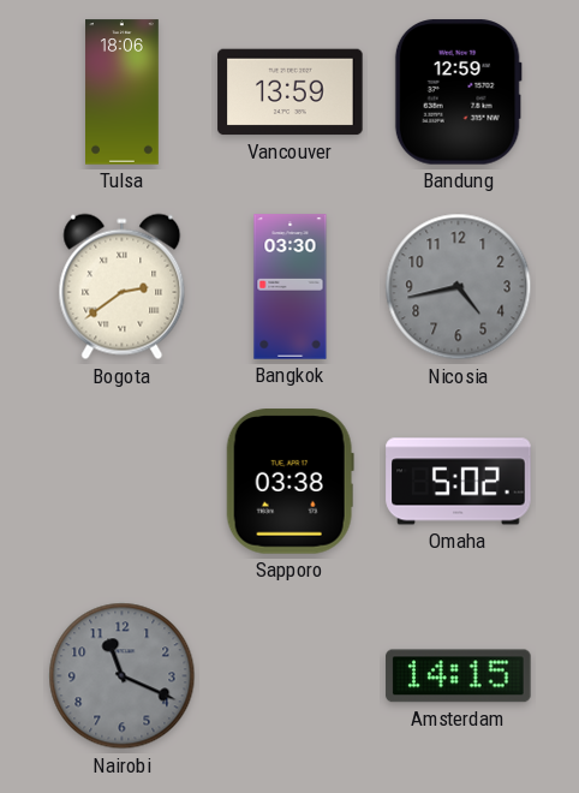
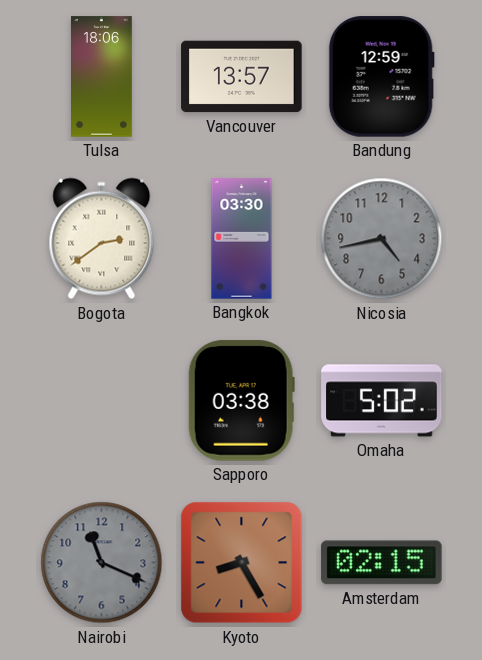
Vancouver: 13:59 -> 13:57 (242, 77)
Kyoto: none -> 8:25 (242, 563)
Amsterdam: 14:15 -> 02:15 (382, 563)
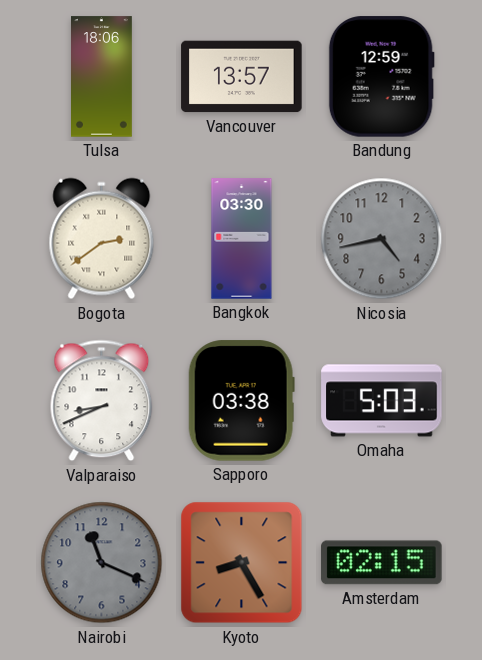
Valparaiso: none -> 8:41 (102, 401)
Omaha: 5:02 -> 5:03 (382, 401)
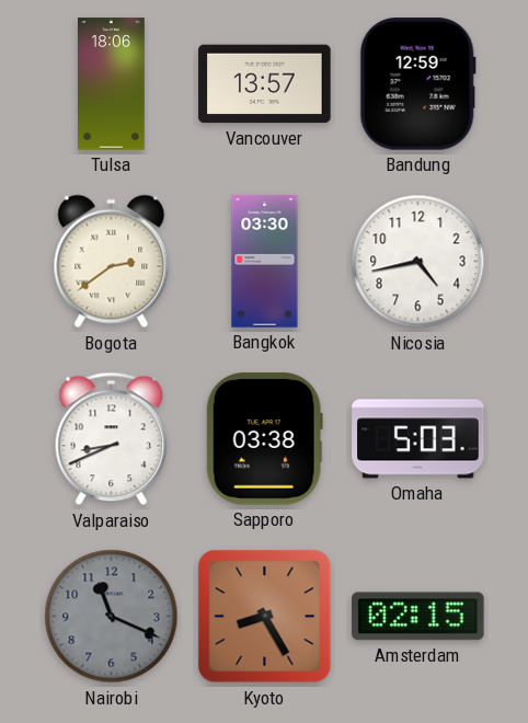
Nicosia dial: grey -> white (418, 262)
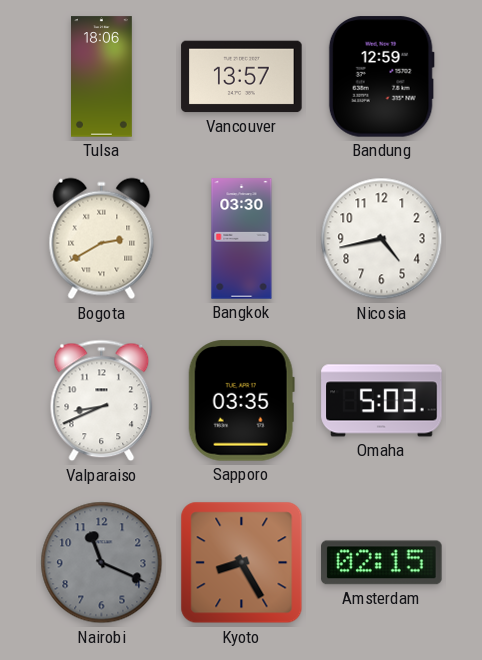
Bogota: 2:39 -> 2:40 (102, 239)
Sapporo: 03:38 -> 03:35 (241, 401)
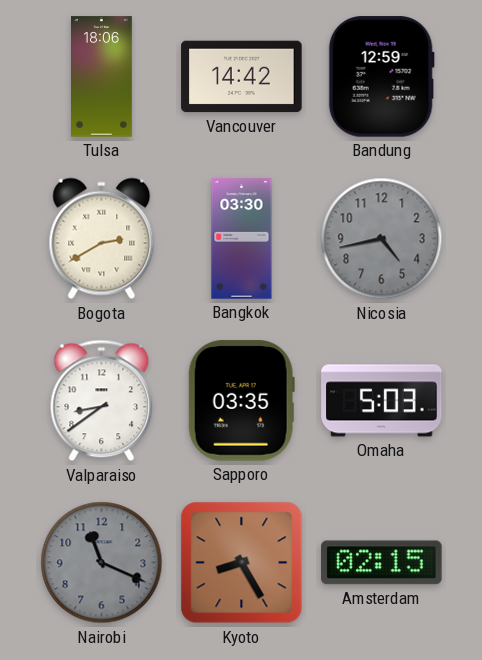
Vancouver: 13:57 -> 14:42 (242, 77)
Nicosia dial: white -> grey (382, 239)
Valparaiso: 8:41 -> 8:39 (102, 401)
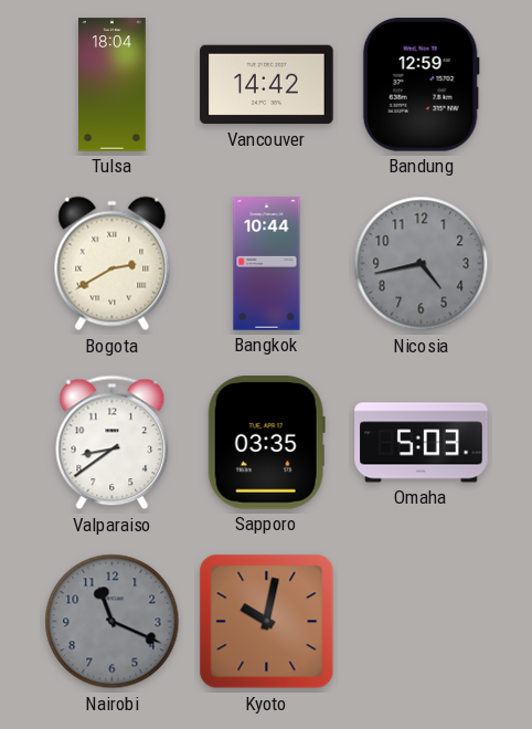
Tulsa: 18:06 -> 18:04 (113, 85)
Bangkok: 03:30 -> 10:44 (267, 264)
Kyoto: 8:25 -> 10:02 (267, 622)
Amsterdam: 02:15 -> none (382, 563)
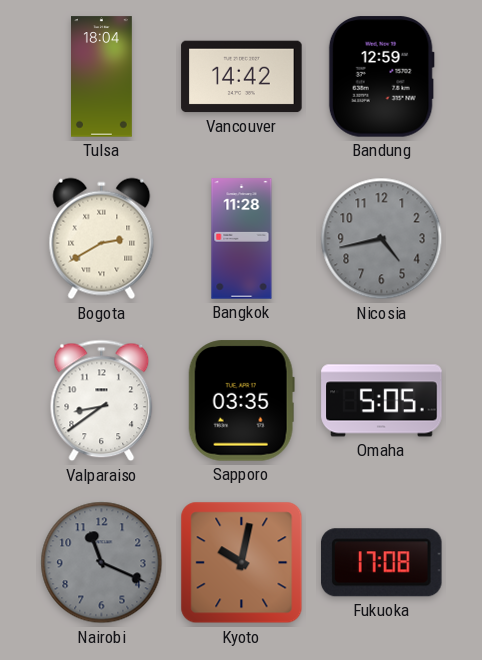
Bangkok: 10:44 -> 11:28 (242, 239)
Omaha: 5:03 -> 5:05 (382, 401)
Fukuoka: none -> 17:08 (381, 563)
